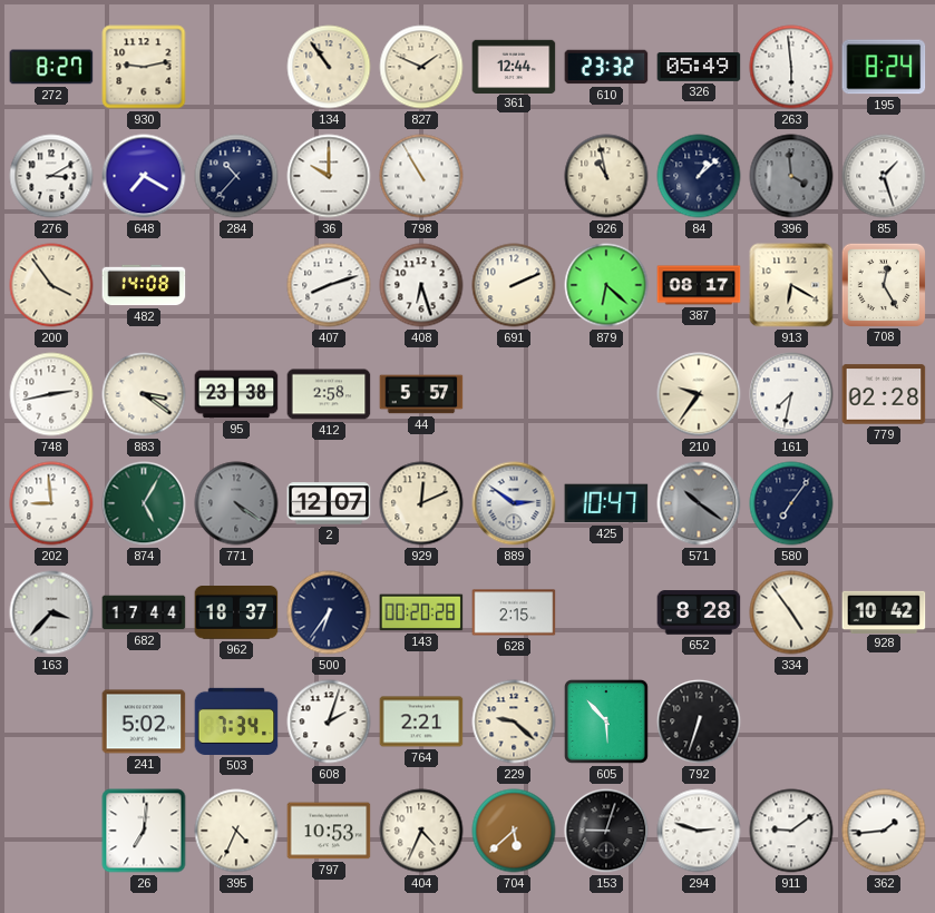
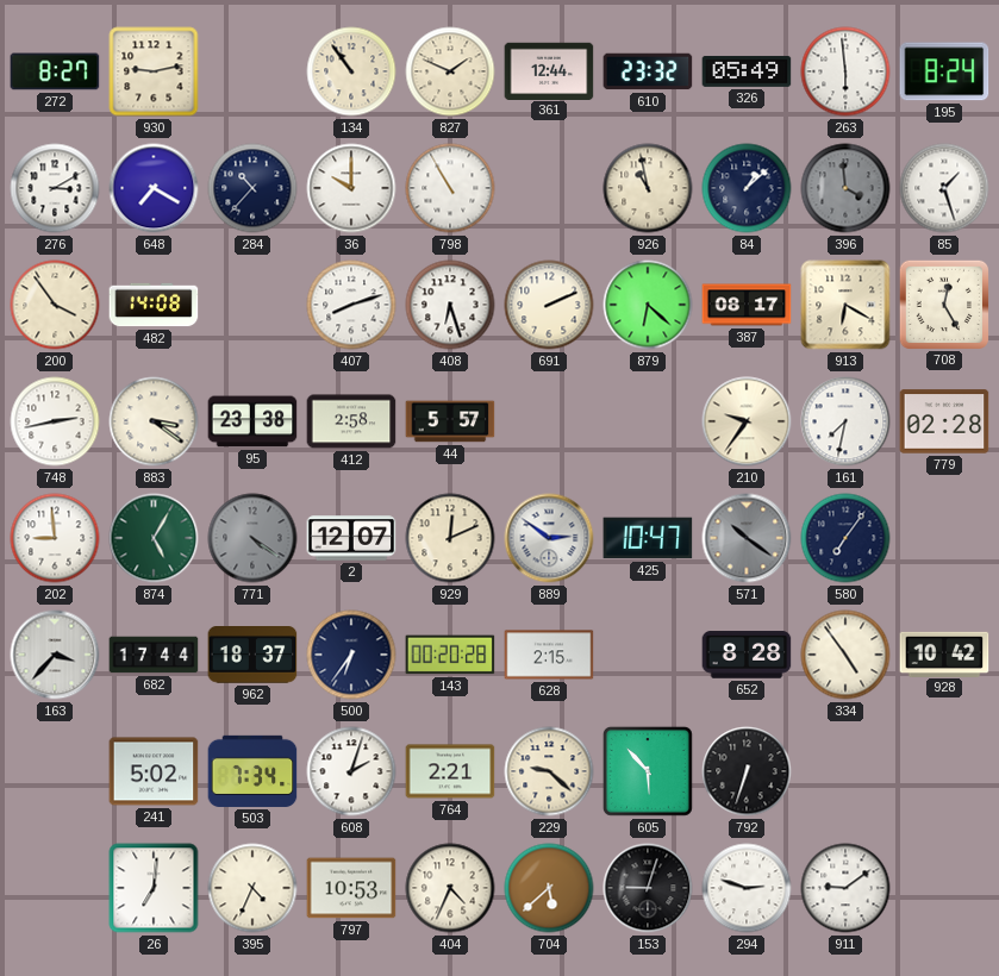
362: 1:44 -> none (884, 831)
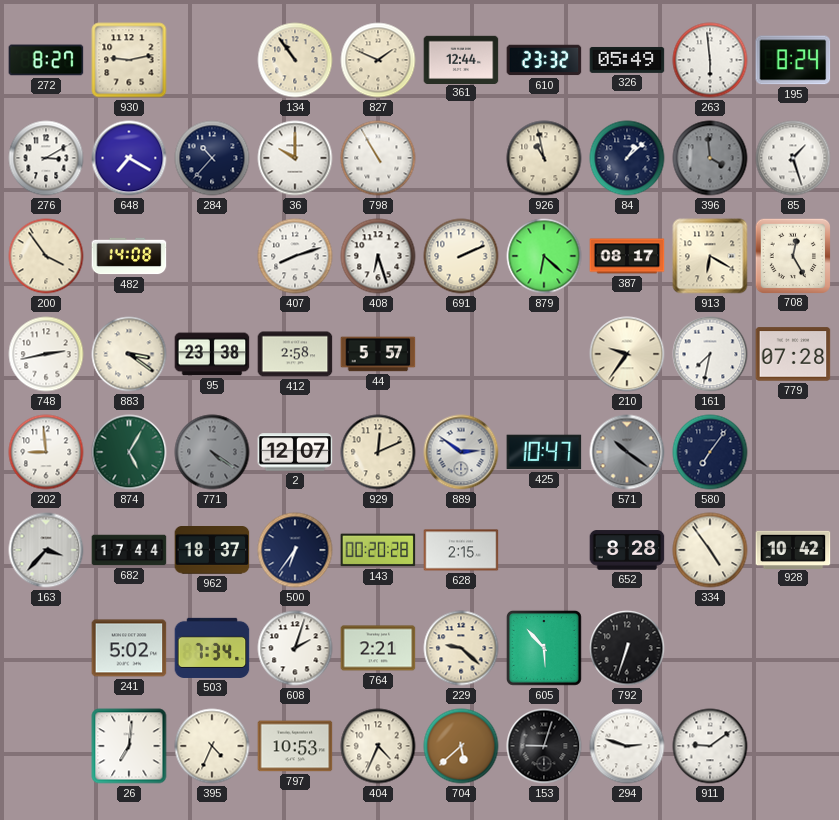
779: 02:28 -> 07:28 (793, 354)
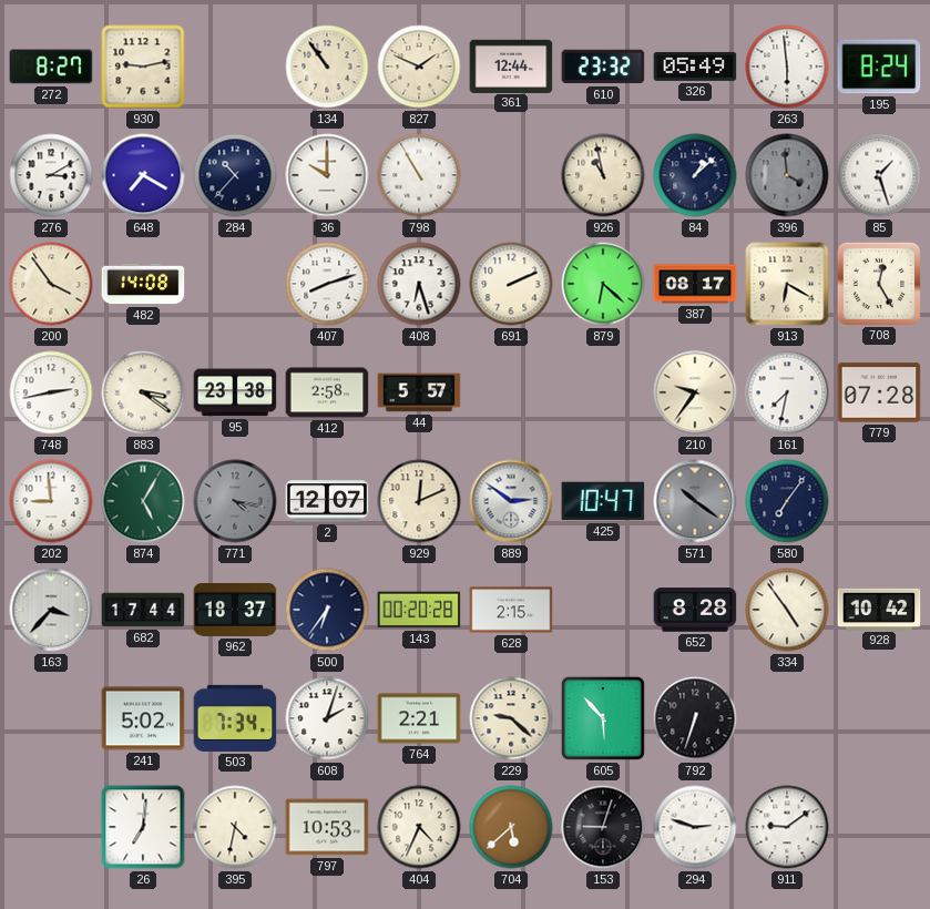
771: 4:21 -> 4:17 (235, 501)
395: 4:34 -> 4:32 (235, 827)
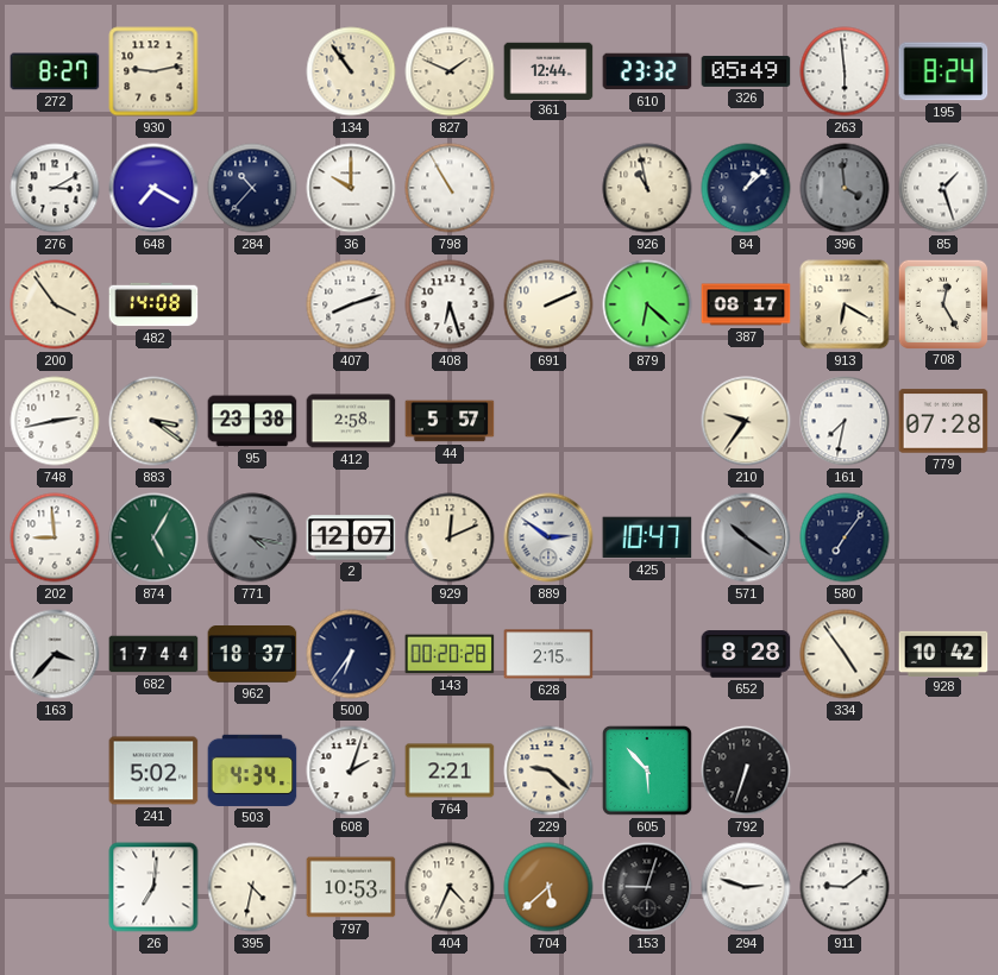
503: 7:34 -> 4:34 (252, 770)
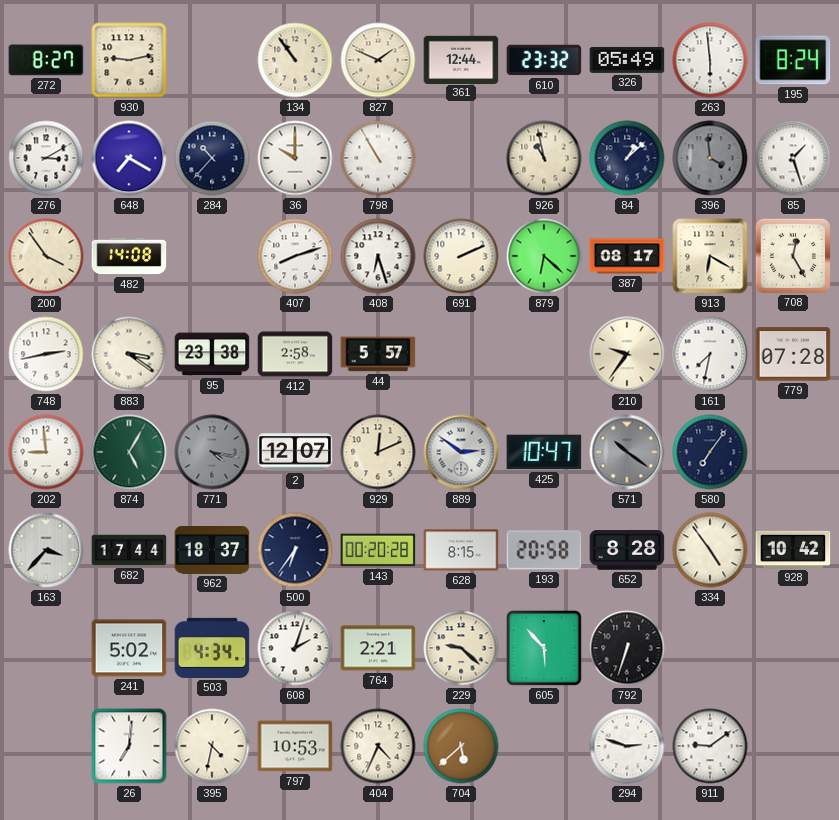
628: 2:15 -> 8:15 (461, 550)
193: none -> 20:58 (544, 550)
153: 9:03 -> none (647, 887)
